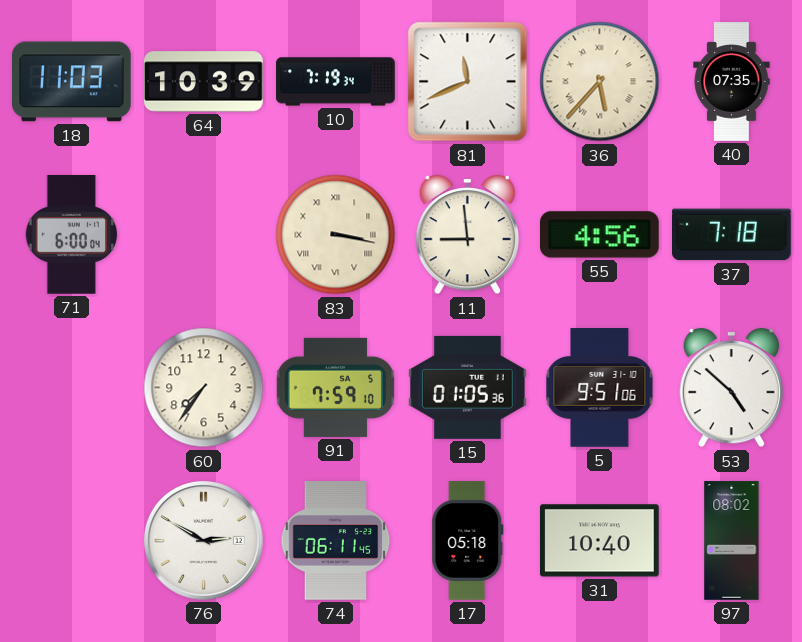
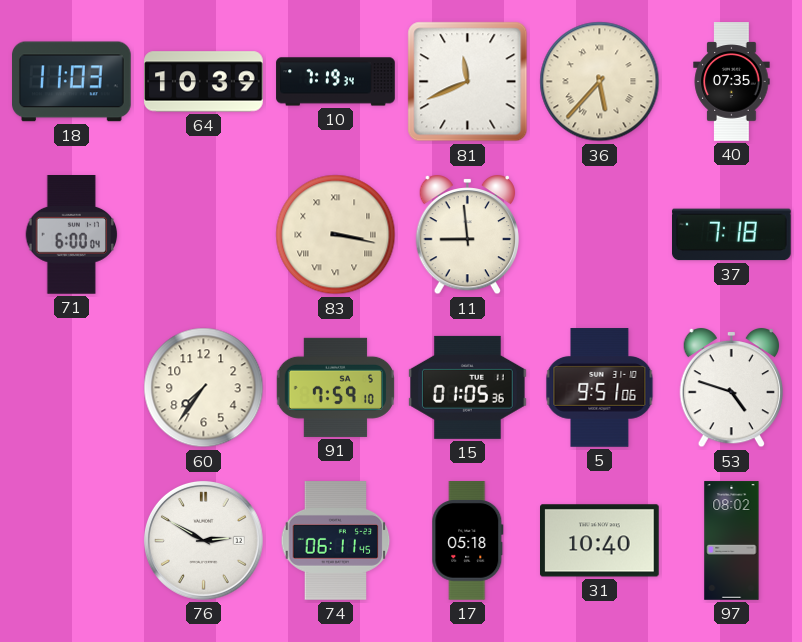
55: 4:56 -> none (600, 235)
53: 4:52 -> 4:48 (731, 388)
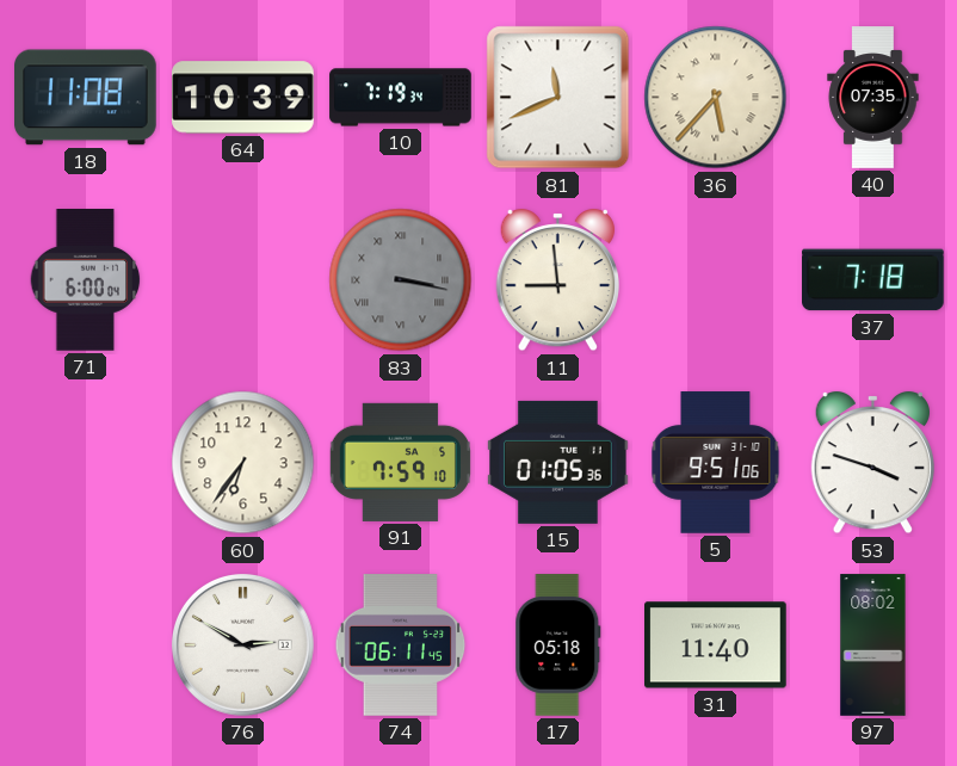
18: 11:03 -> 11:08 (86, 98)
83 dial: cream -> grey (401, 280)
60: 7:36 -> 6:36 (243, 463)
53: 4:48 -> 3:48 (872, 463)
31: 10:40 -> 11:40 (716, 645)
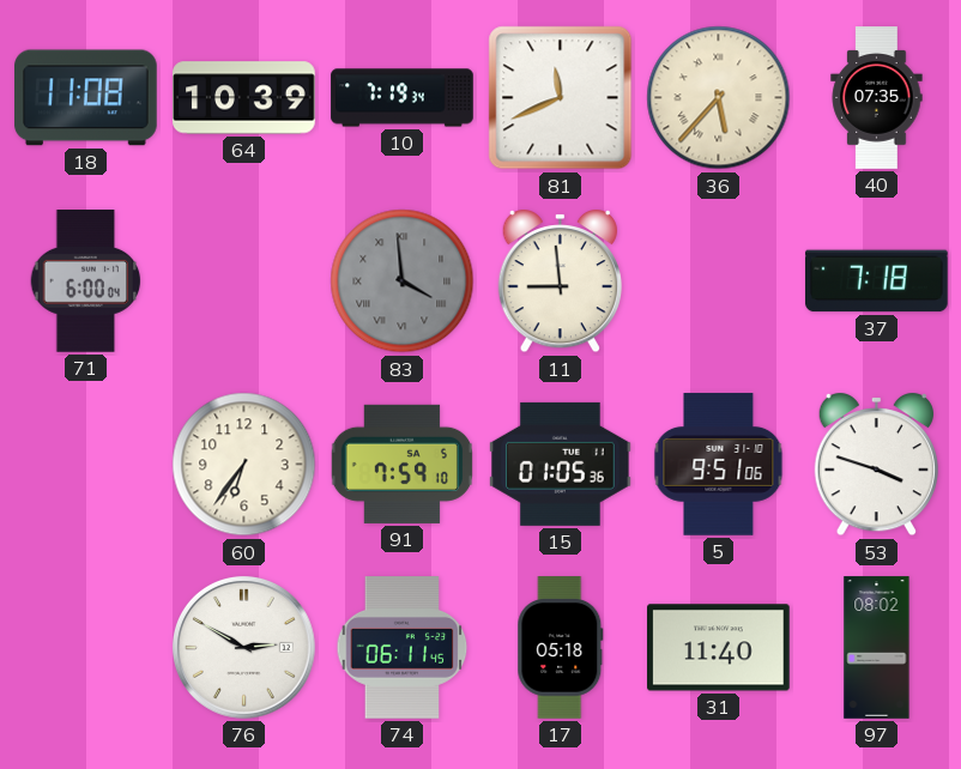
83: 3:17 -> 3:59 (403, 281)
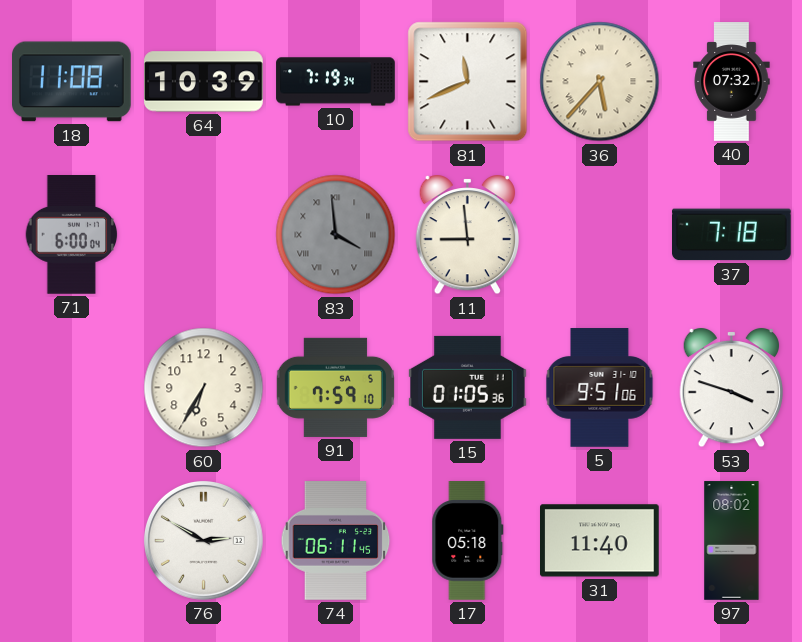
40: 07:35 -> 07:32 (732, 82)
60: 6:36 -> 6:35 (204, 388)
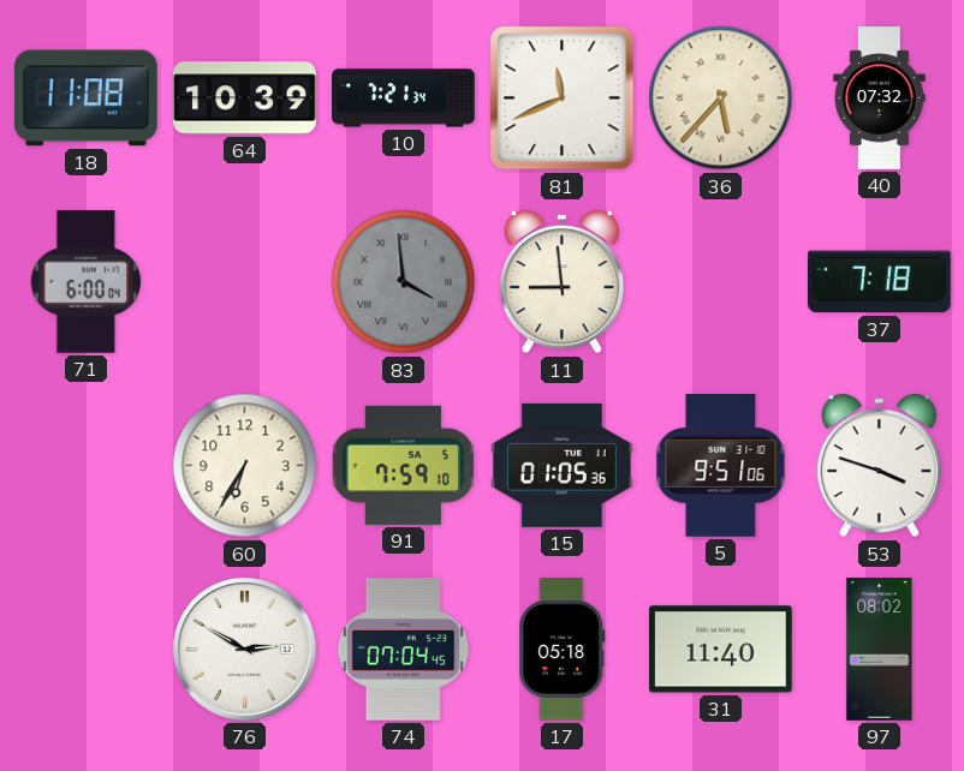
10: 7:19 -> 7:21 (404, 98)
74: 06:11 -> 07:04 (404, 650)
